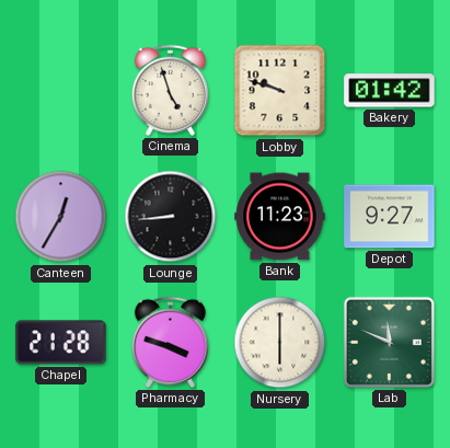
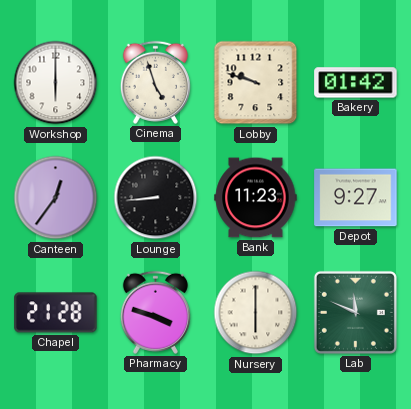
Workshop: none -> 6:00 (56, 83)
Canteen: 12:35 -> 12:36 (56, 198)
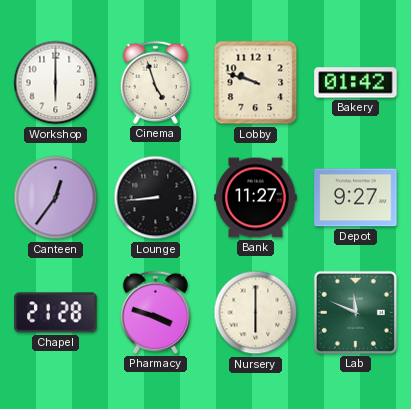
Bank: 11:23 -> 11:27 (256, 198)
